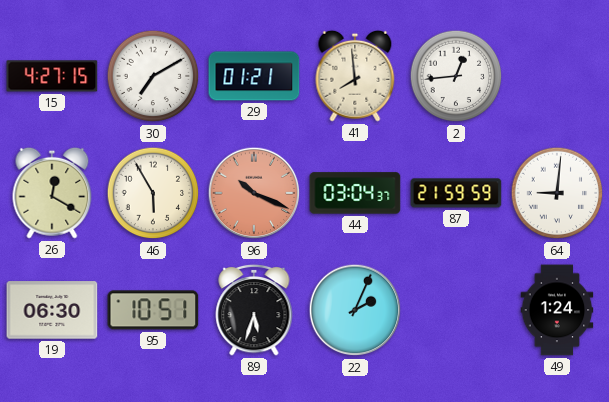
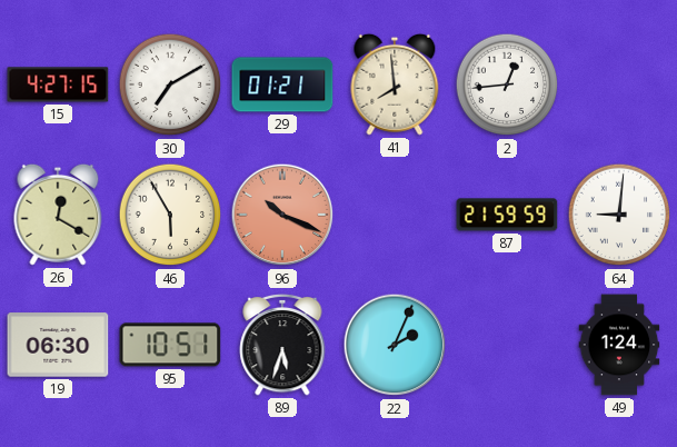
44: 03:04 -> none (355, 193)
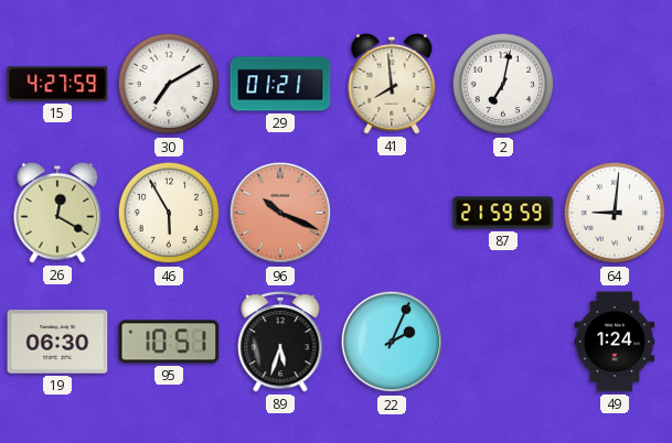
15: 4:27:15 -> 4:27:59 (57, 84)
2: 12:44 -> 7:02 (503, 84)
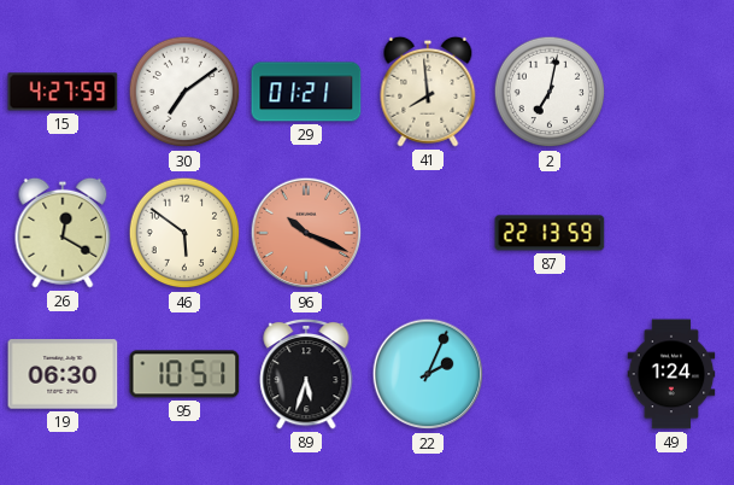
30: 7:10 -> 7:09 (184, 92)
46: 5:55 -> 5:51 (184, 233)
87: 21:59 -> 22:13 (550, 233)
64: 9:01 -> none (615, 213)
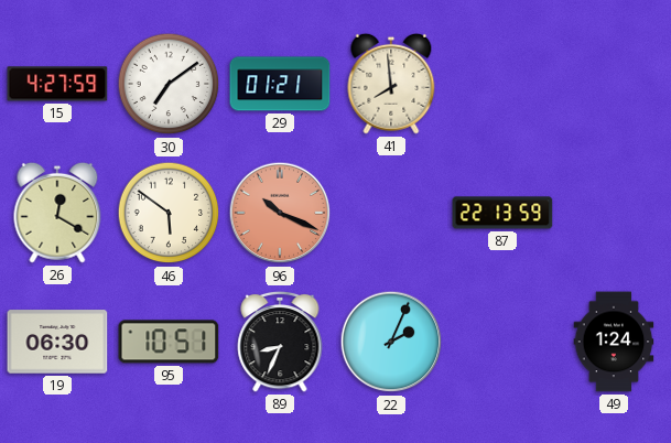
2: 7:02 -> none (550, 92)
89: 5:33 -> 8:34 (280, 342)
